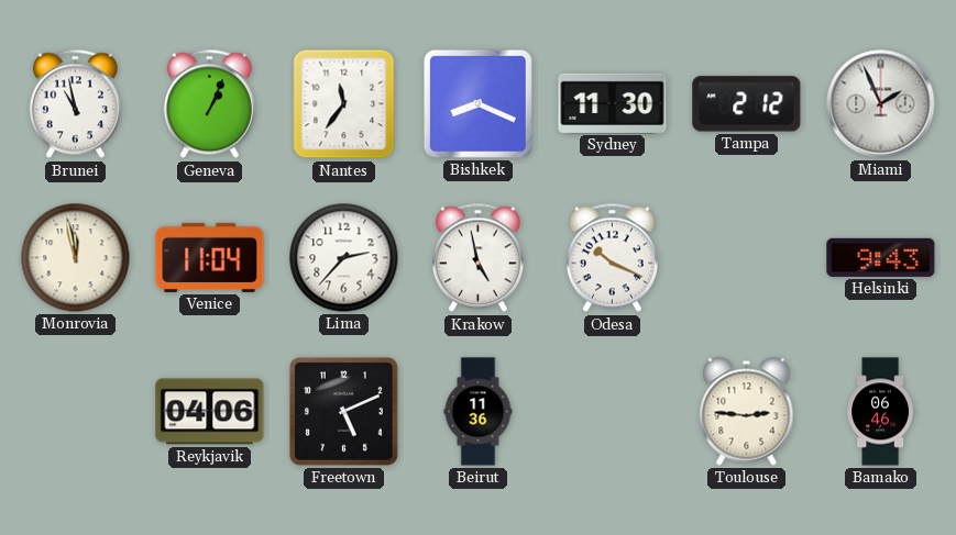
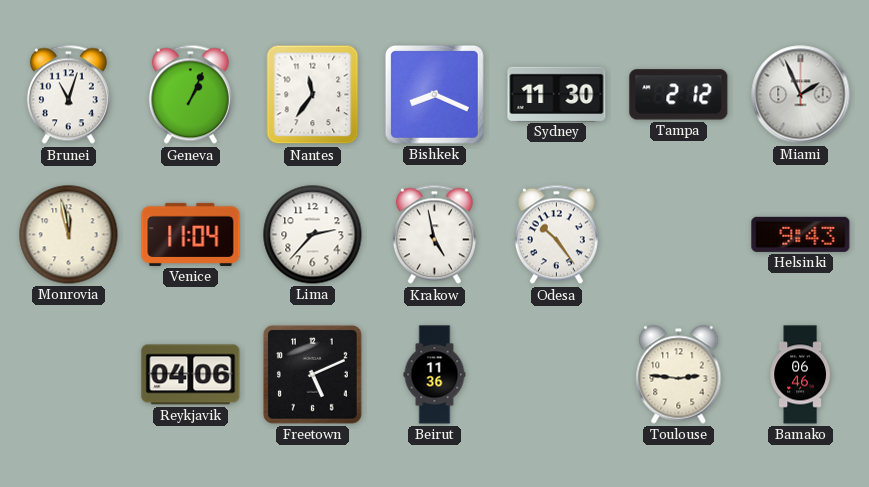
Brunei: 10:58 -> 11:03 (68, 95)
Odesa: 10:19 -> 10:24 (556, 235)
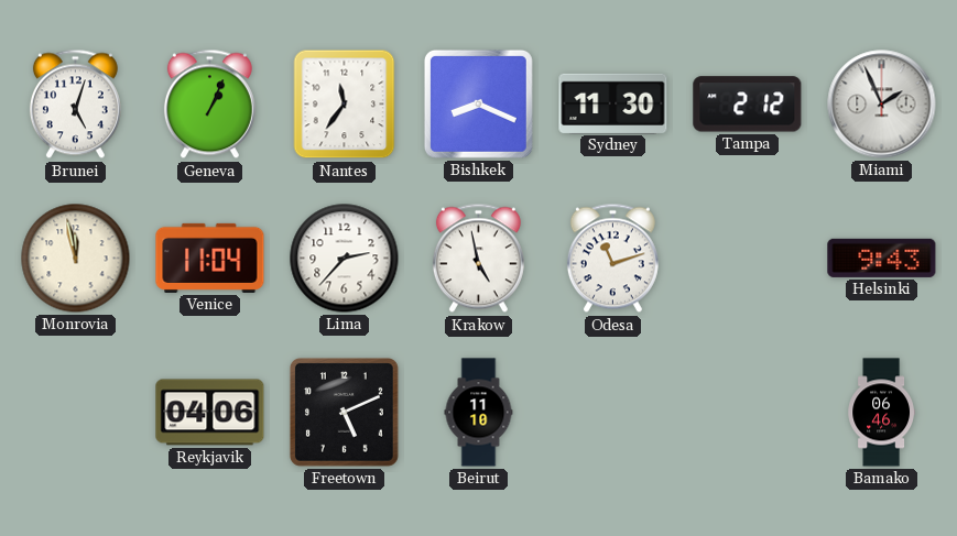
Brunei: 11:03 -> 5:03 (75, 105)
Odesa: 10:24 -> 11:12 (612, 259)
Beirut: 11:36 -> 11:10 (479, 413)
Toulouse: 2:46 -> none (679, 375)
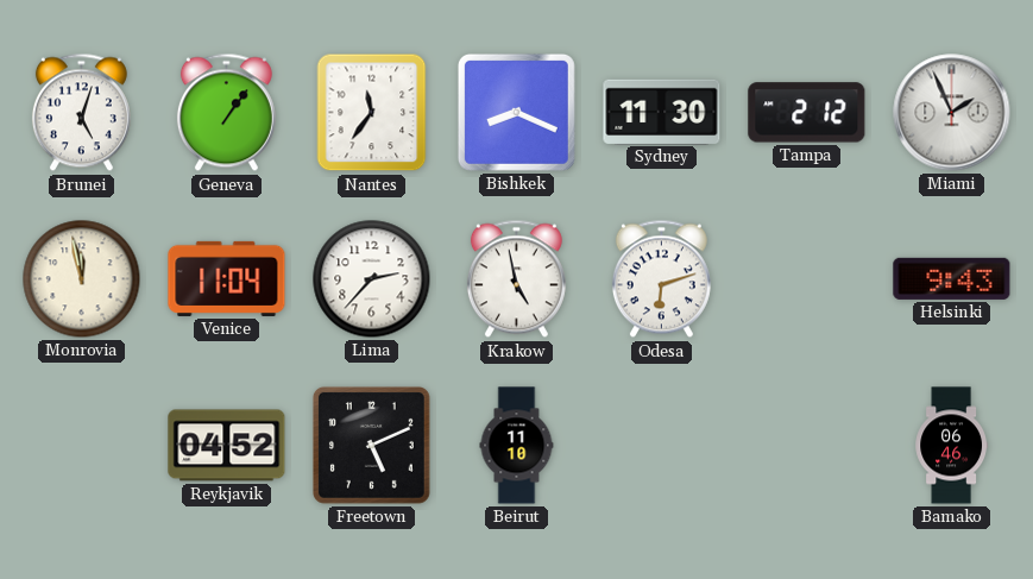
Geneva: 1:04 -> 1:06 (226, 113)
Odesa: 11:12 -> 6:12 (661, 279)
Reykjavik: 04:06 -> 04:52 (227, 446)
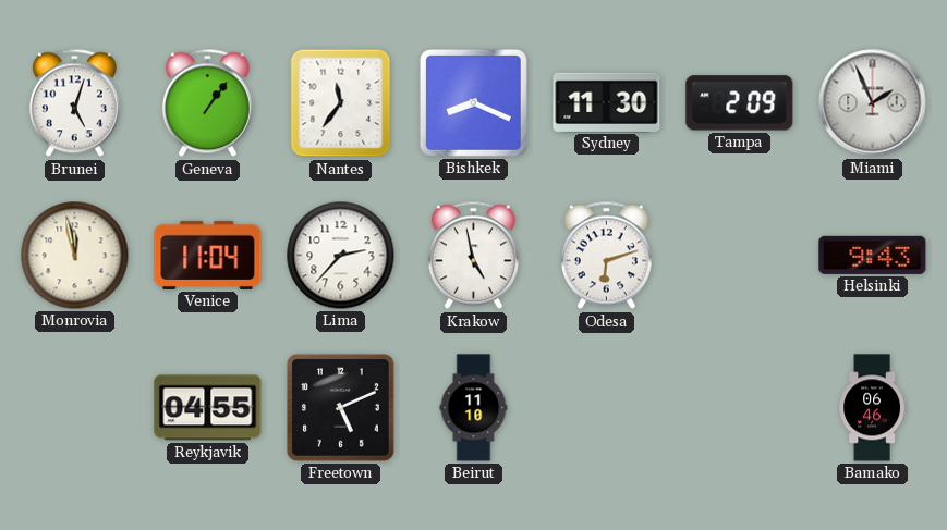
Tampa: 2:12 -> 2:09 (740, 103)
Reykjavik: 04:52 -> 04:55 (208, 408)
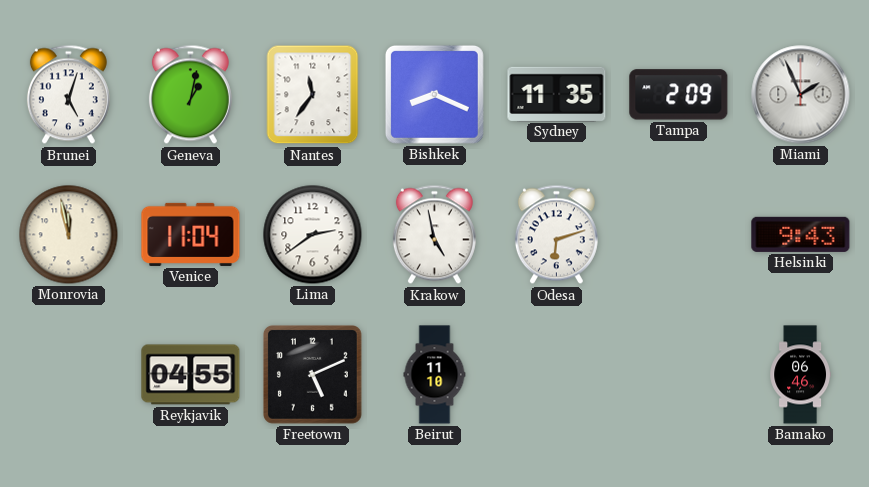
Geneva: 1:06 -> 1:02 (190, 95)
Sydney: 11:30 -> 11:35 (557, 94)
Lima: 2:37 -> 2:39 (313, 235)
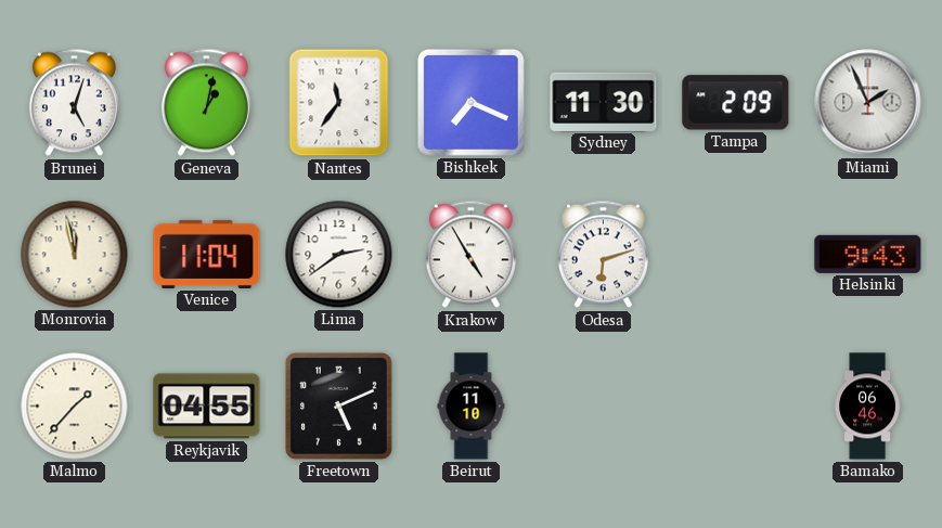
Bishkek: 8:19 -> 7:19 (470, 102)
Sydney: 11:35 -> 11:30 (604, 102)
Krakow: 4:58 -> 4:55 (470, 255)
Malmo: none -> 1:37 (75, 407)
